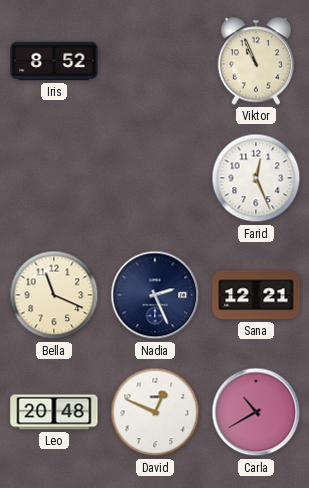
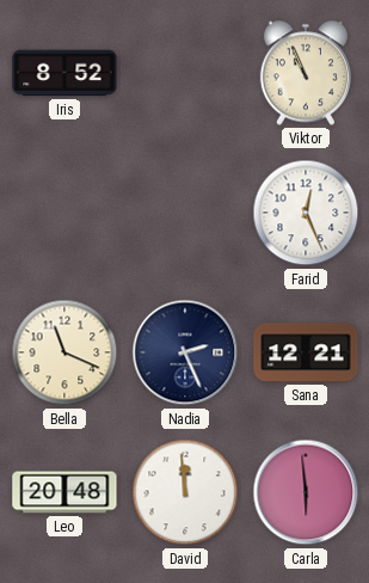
David: 12:49 -> 11:59 (185, 492)
Carla: 10:40 -> 5:59 (306, 492)
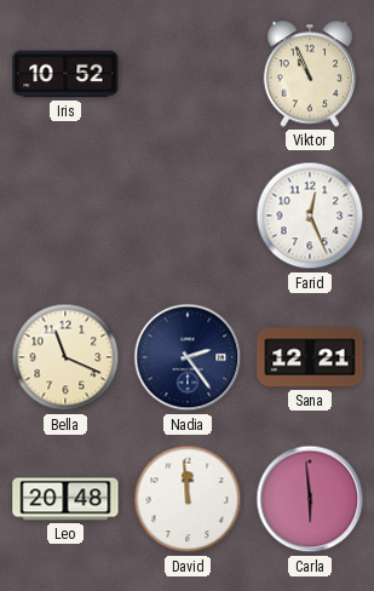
Iris: 8:52 -> 10:52 (65, 74)
Nadia: 2:26 -> 2:24 (188, 357)
